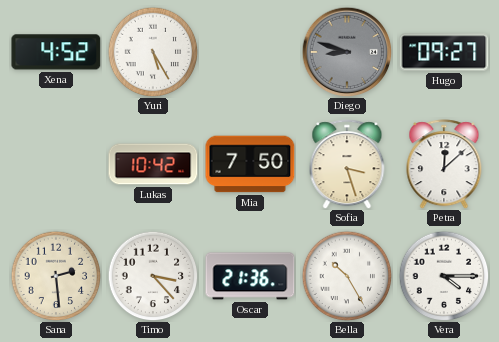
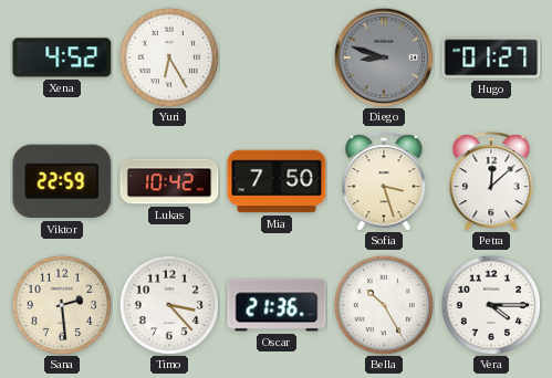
Yuri: 5:25 -> 6:25 (169, 57)
Hugo: 09:27 -> 01:27 (491, 57)
Viktor: none -> 22:59 (62, 181)
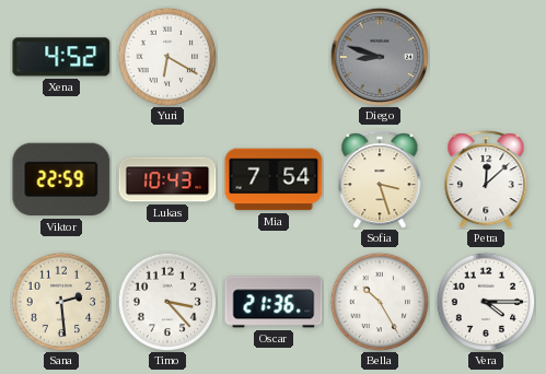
Yuri: 6:25 -> 6:20 (167, 57)
Hugo: 01:27 -> none (491, 57)
Lukas: 10:42 -> 10:43 (167, 179)
Mia: 7:50 -> 7:54 (274, 179)
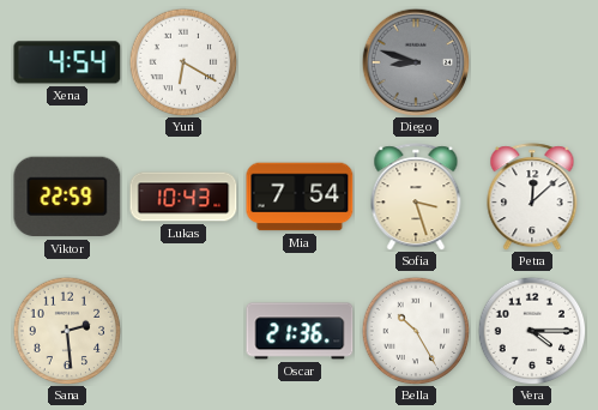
Xena: 4:52 -> 4:54 (67, 62)
Timo: 3:23 -> none (167, 302)
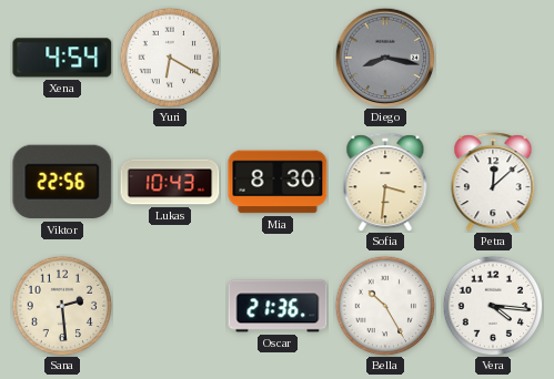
Diego: 8:48 -> 8:17 (385, 58)
Viktor: 22:59 -> 22:56 (62, 182)
Mia: 7:54 -> 8:30 (278, 182)
Sofia: 3:27 -> 3:31 (385, 182)
Vera: 4:15 -> 4:16 (493, 306)
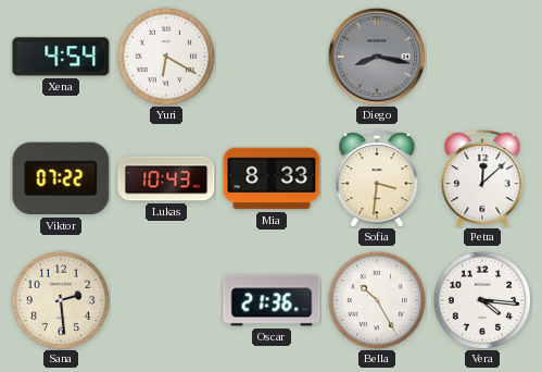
Viktor: 22:56 -> 07:22 (61, 178)
Mia: 8:30 -> 8:33 (272, 178)
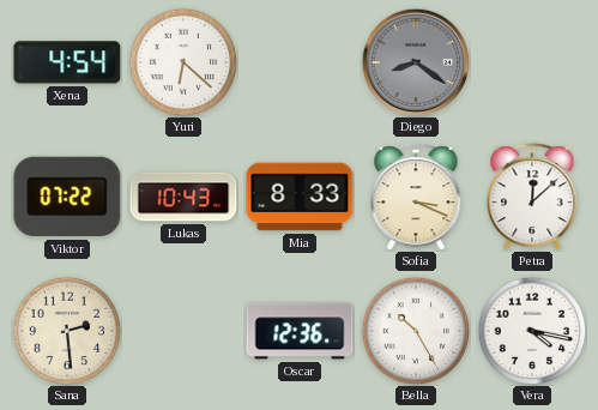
Yuri: 6:20 -> 6:22 (183, 62)
Diego: 8:17 -> 8:21 (416, 62)
Sofia: 3:31 -> 3:19 (416, 197)
Oscar: 21:36 -> 12:36 (300, 331)
Vera: 4:16 -> 4:17 (532, 331)
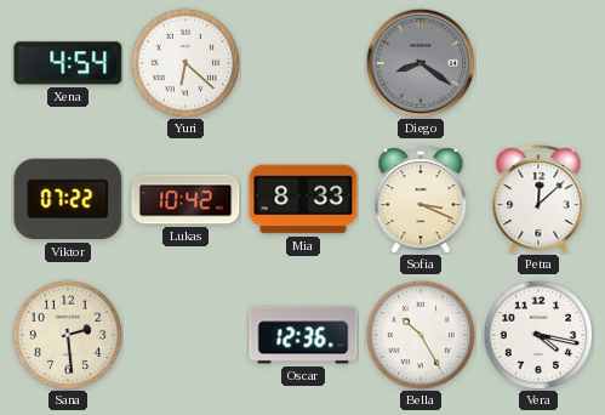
Lukas: 10:43 -> 10:42 (186, 199)
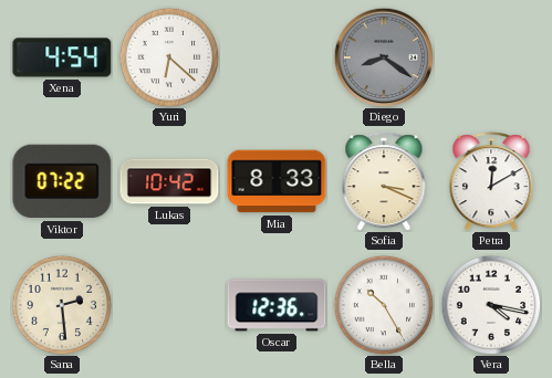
Petra: 12:08 -> 12:10 (491, 181)
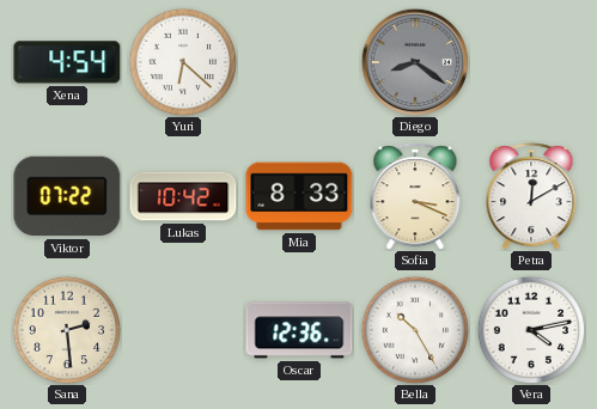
Vera: 4:17 -> 4:13 (531, 330)
